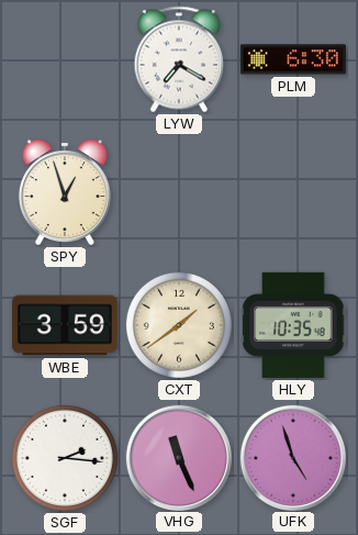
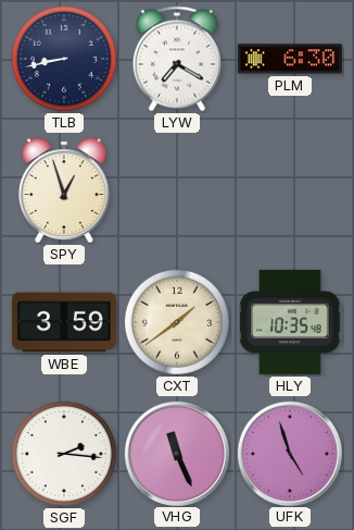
TLB: none -> 8:43 (64, 59)
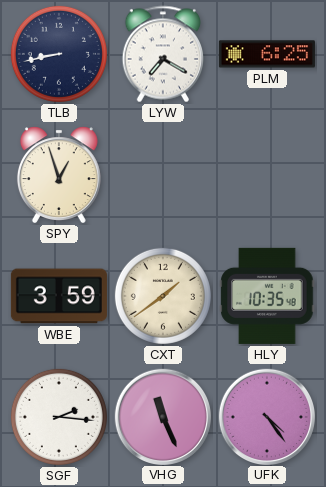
PLM: 6:30 -> 6:25 (267, 54)
UFK: 4:57 -> 4:24 (266, 416)
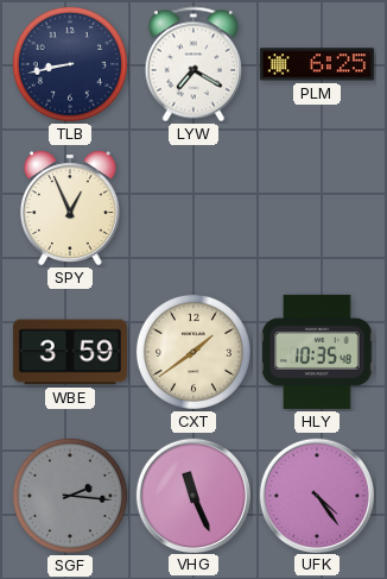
SPY: 12:57 -> 12:56 (70, 208)
SGF dial: white -> grey (70, 496)
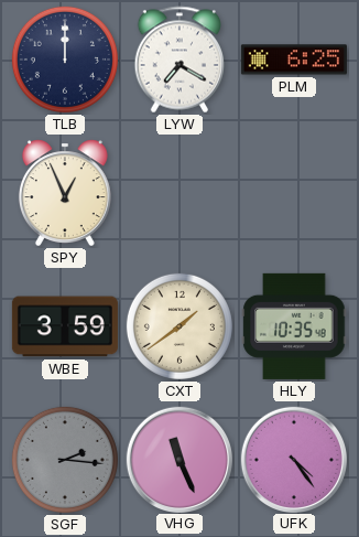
TLB: 8:43 -> 12:00 (65, 60)
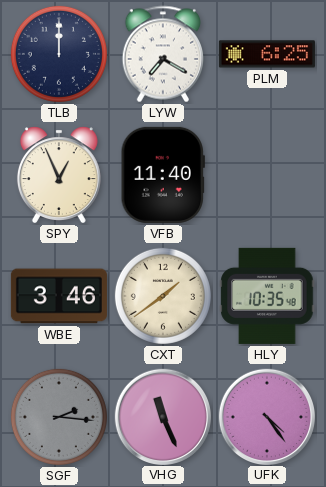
VFB: none -> 11:40 (163, 175)
WBE: 3:59 -> 3:46 (59, 296)
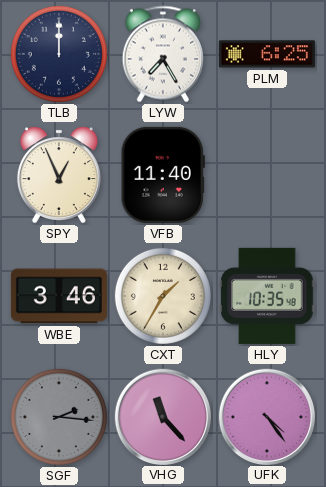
LYW: 7:20 -> 7:25 (162, 54)
CXT: 1:39 -> 1:35 (163, 296)
VHG: 11:26 -> 11:23 (162, 416)
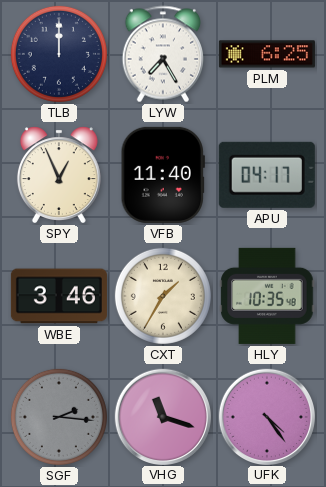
APU: none -> 04:17 (267, 175)
VHG: 11:23 -> 11:18 (162, 416)
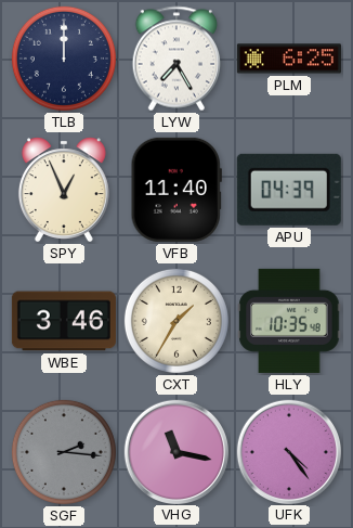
APU: 04:17 -> 04:39 (289, 190)
VHG: 11:18 -> 11:17 (175, 451)
